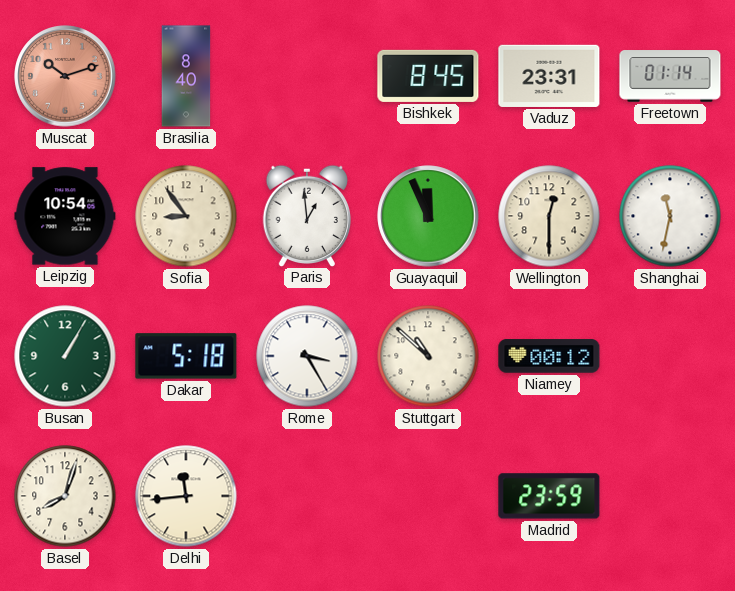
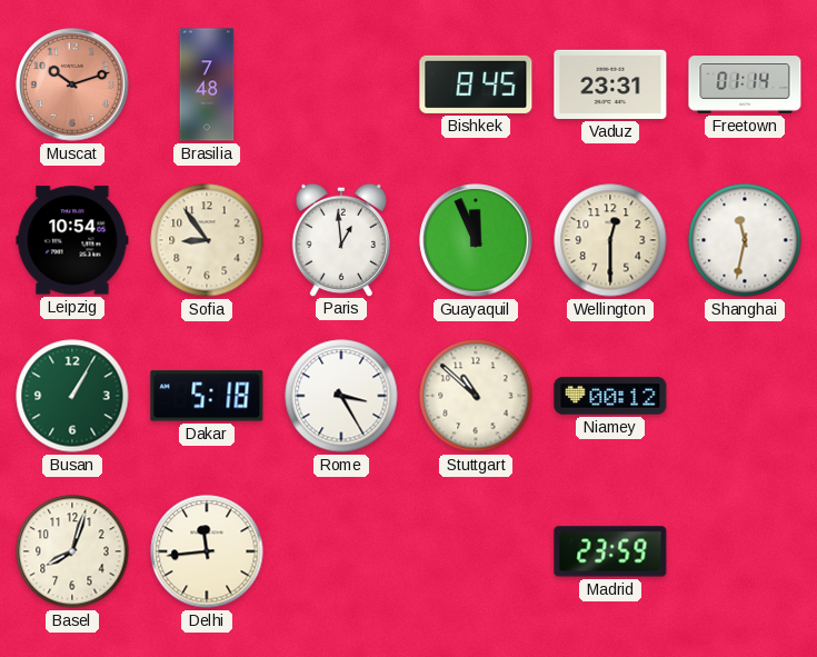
Brasilia: 8:40 -> 7:48 (207, 84)
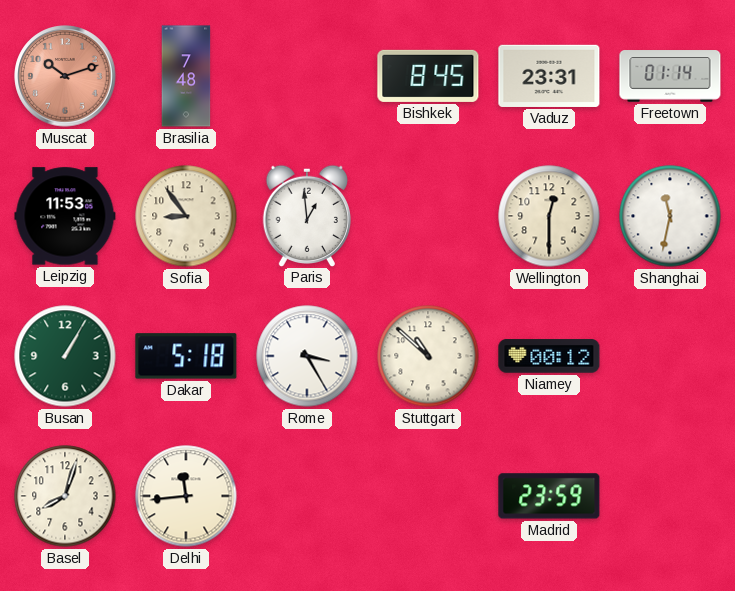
Leipzig: 10:54 -> 11:53 (65, 216)
Guayaquil: 11:56 -> none (476, 240)
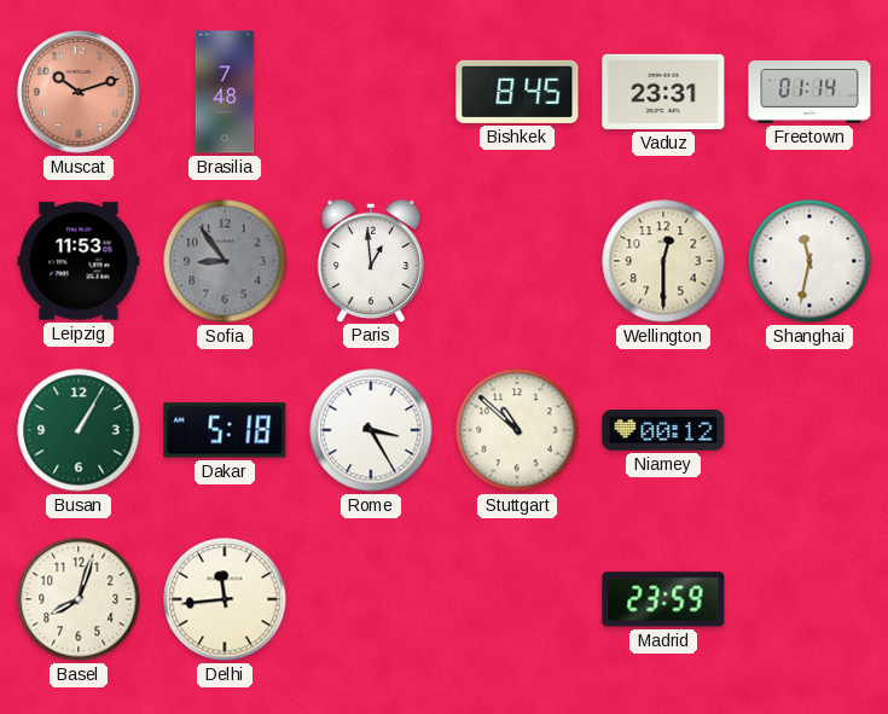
Sofia dial: cream -> grey (225, 261)
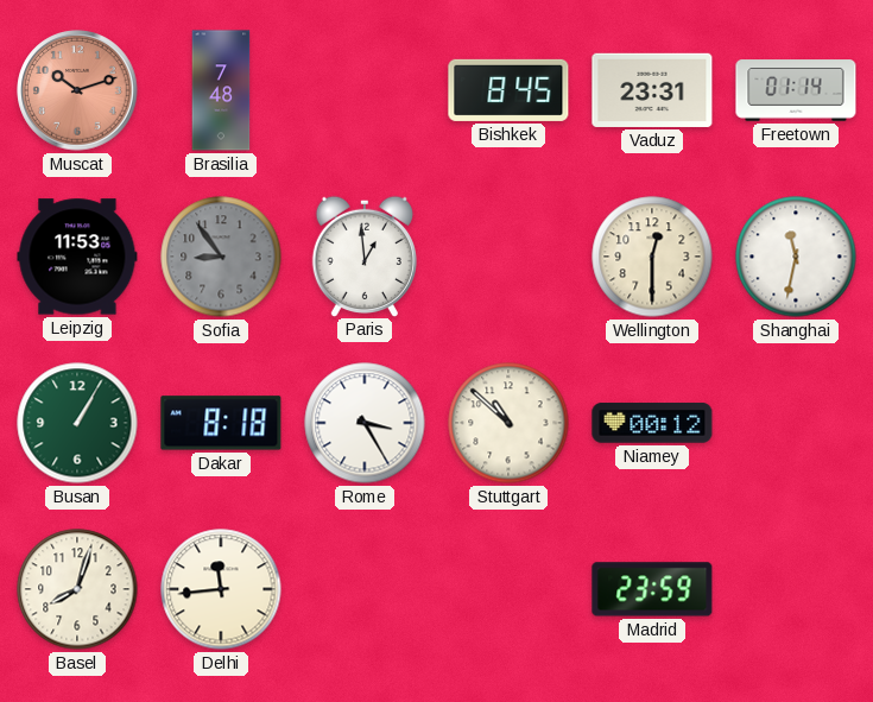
Dakar: 5:18 -> 8:18 (221, 423)
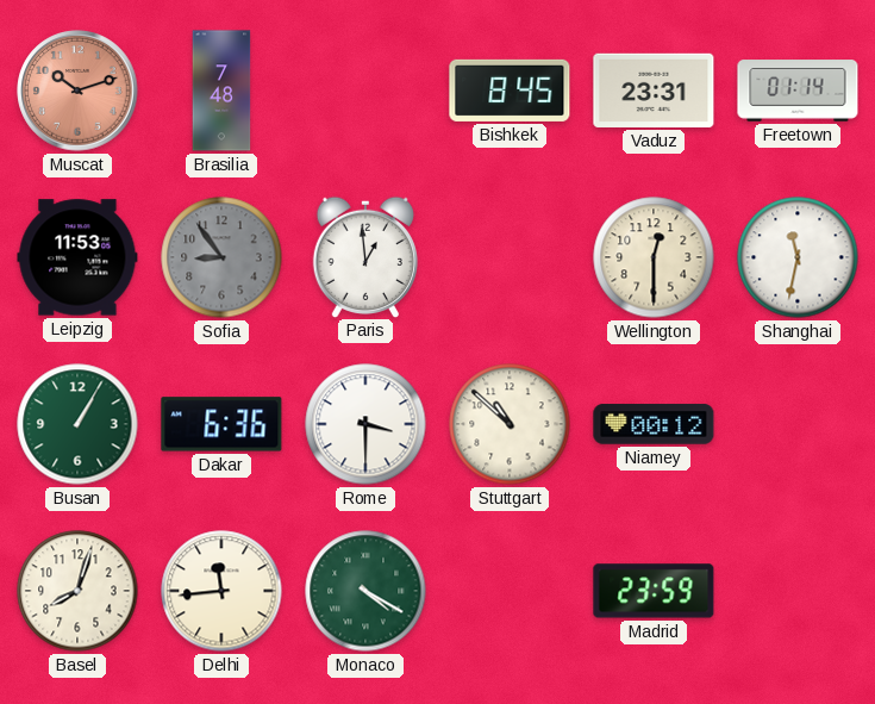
Dakar: 8:18 -> 6:36 (221, 424)
Rome: 3:25 -> 3:30 (365, 424)
Monaco: none -> 4:20 (365, 591)
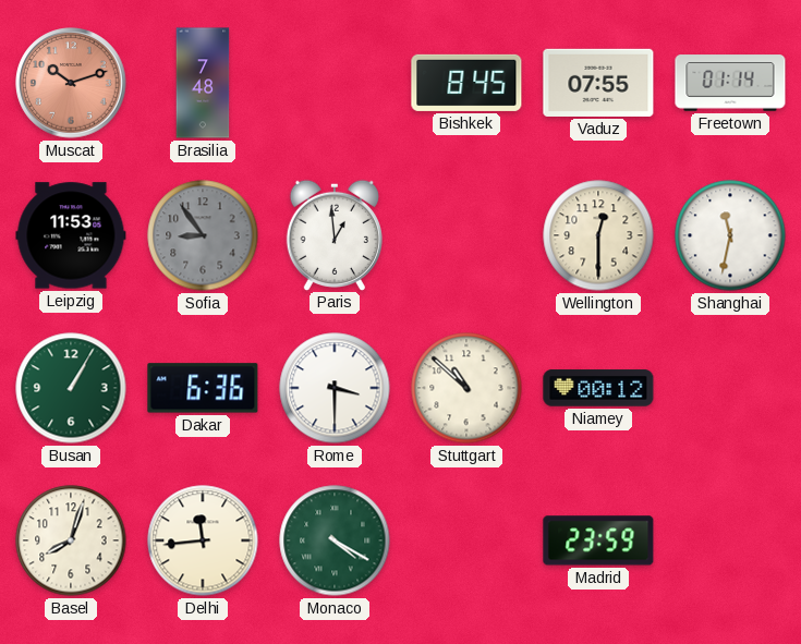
Vaduz: 23:31 -> 07:55 (598, 83)
